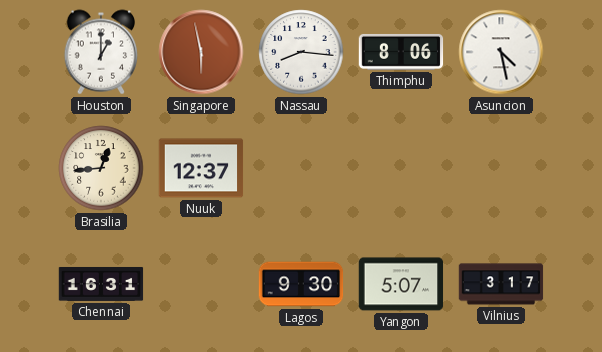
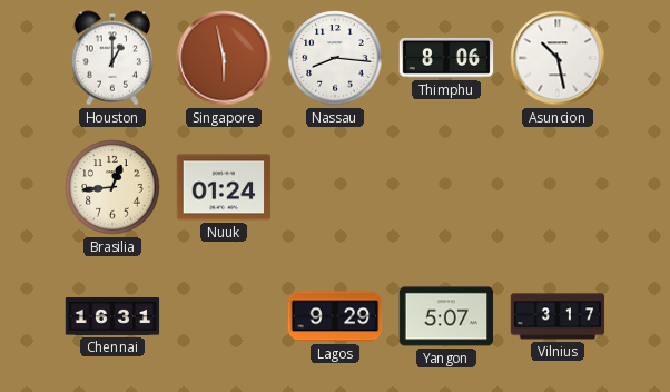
Asuncion: 4:28 -> 10:28 (558, 58)
Nuuk: 12:37 -> 01:24 (224, 187)
Lagos: 9:30 -> 9:29 (335, 316)
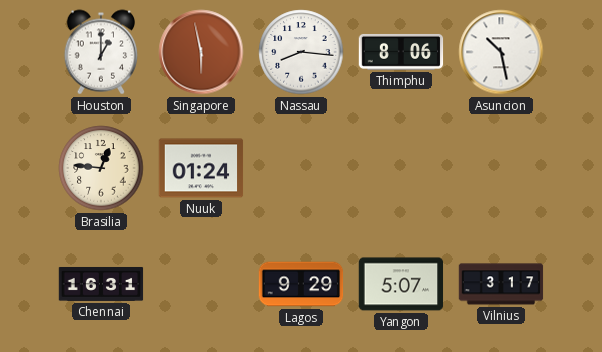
Brasilia: 12:44 -> 12:46 (101, 168)
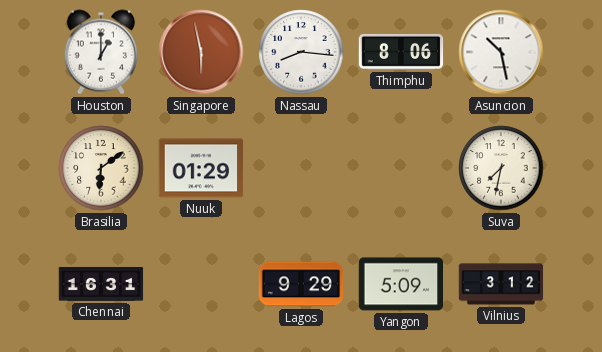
Brasilia: 12:46 -> 6:09 (101, 168)
Nuuk: 01:24 -> 01:29 (201, 168)
Suva: none -> 7:32 (501, 168)
Yangon: 5:07 -> 5:09 (401, 284)
Vilnius: 3:17 -> 3:12 (501, 284)
